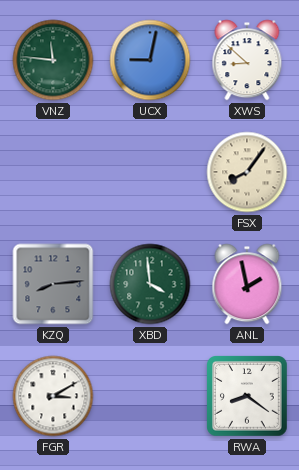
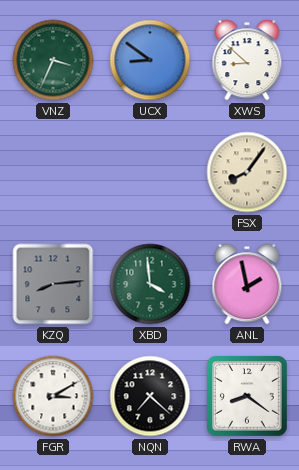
VNZ: 11:46 -> 3:34 (53, 60)
UCX: 9:02 -> 8:51 (150, 60)
NQN: none -> 7:22 (150, 396)
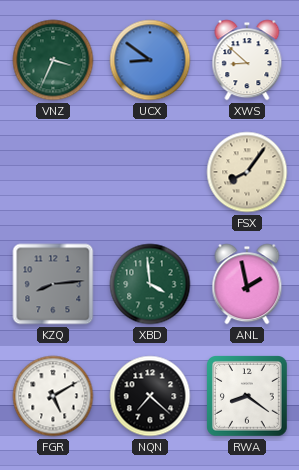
FGR: 3:10 -> 5:10 (53, 396)
